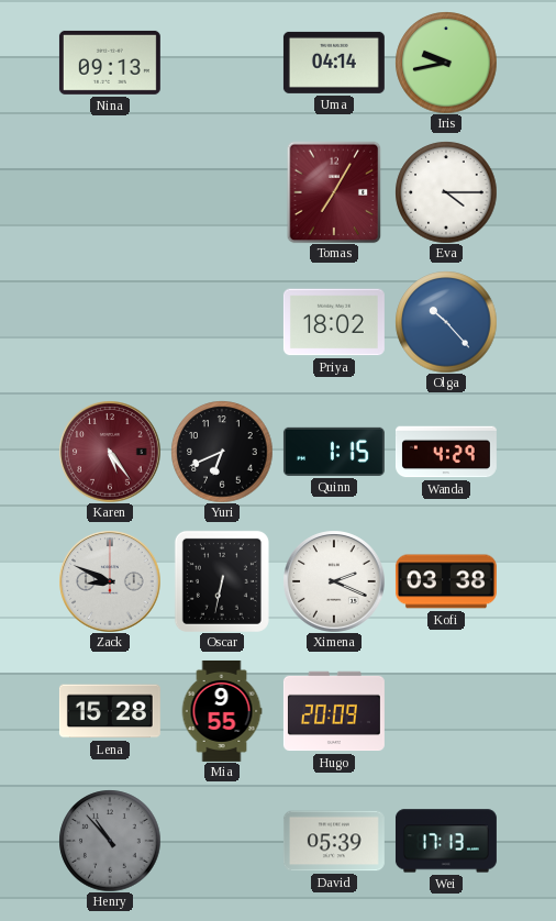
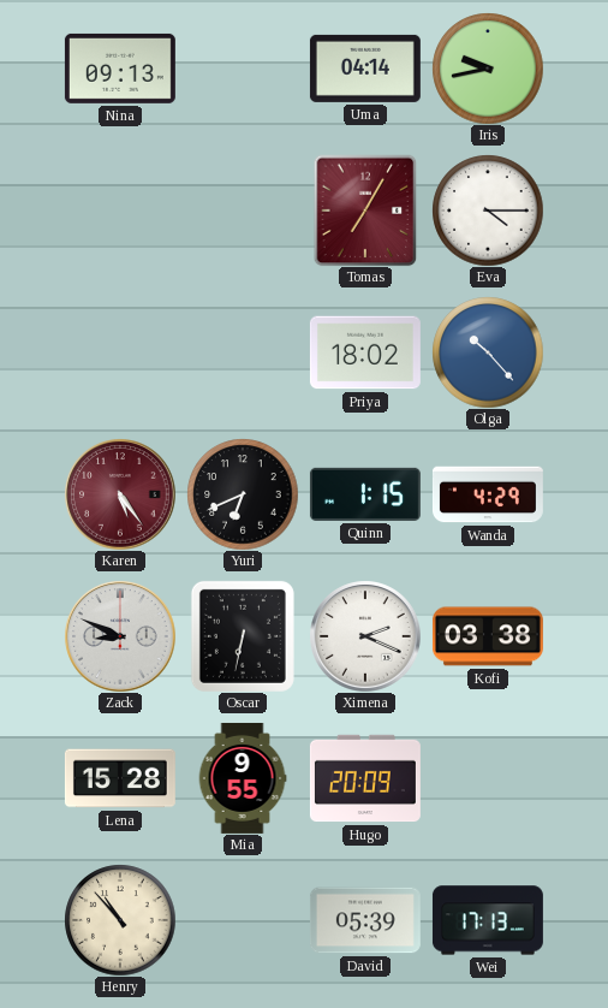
Henry dial: grey -> cream (120, 920)
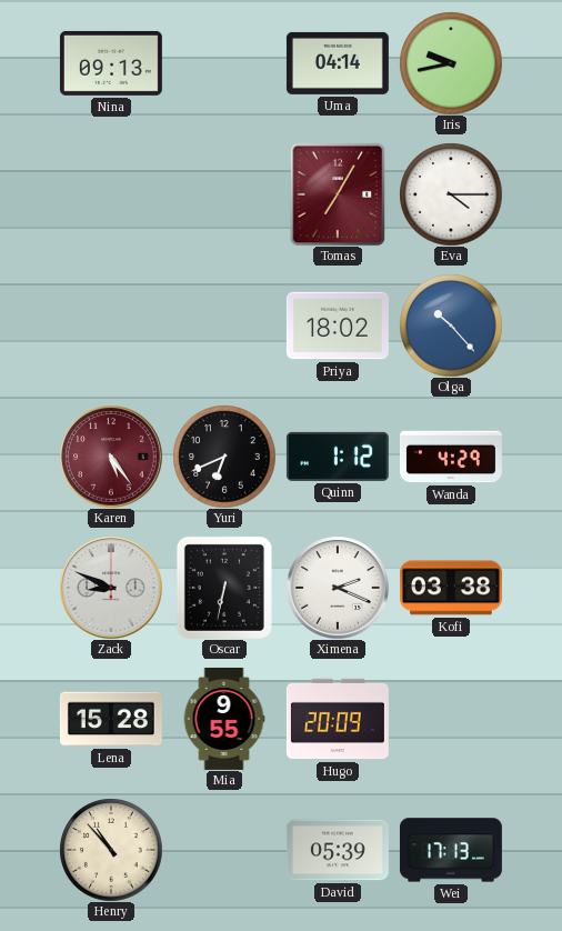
Quinn: 1:15 -> 1:12 (338, 457)
